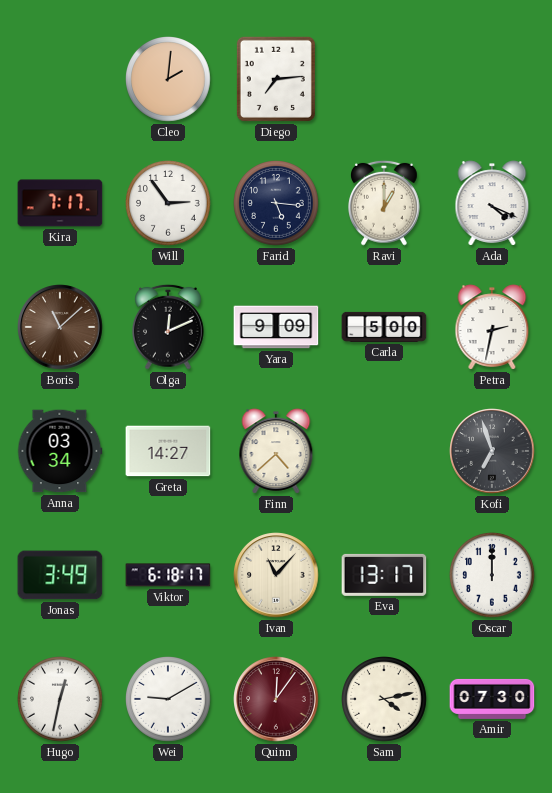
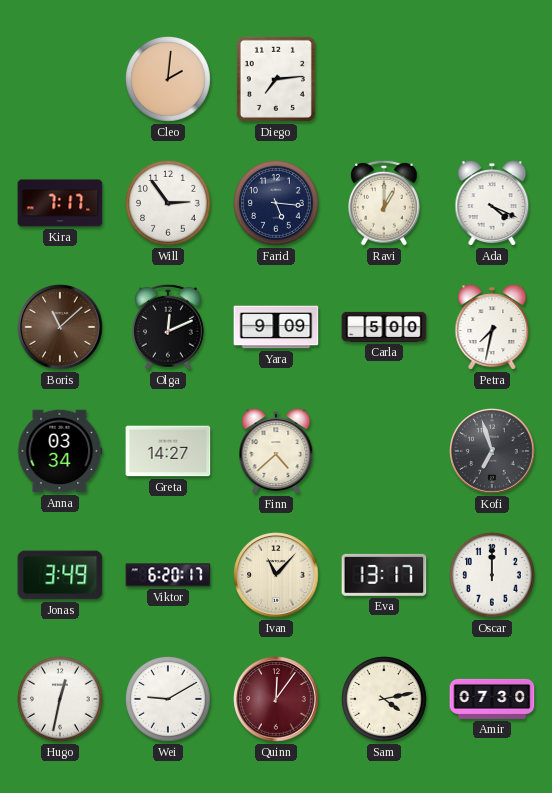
Petra: 2:32 -> 7:32 (492, 327)
Viktor: 6:18 -> 6:20 (168, 575)
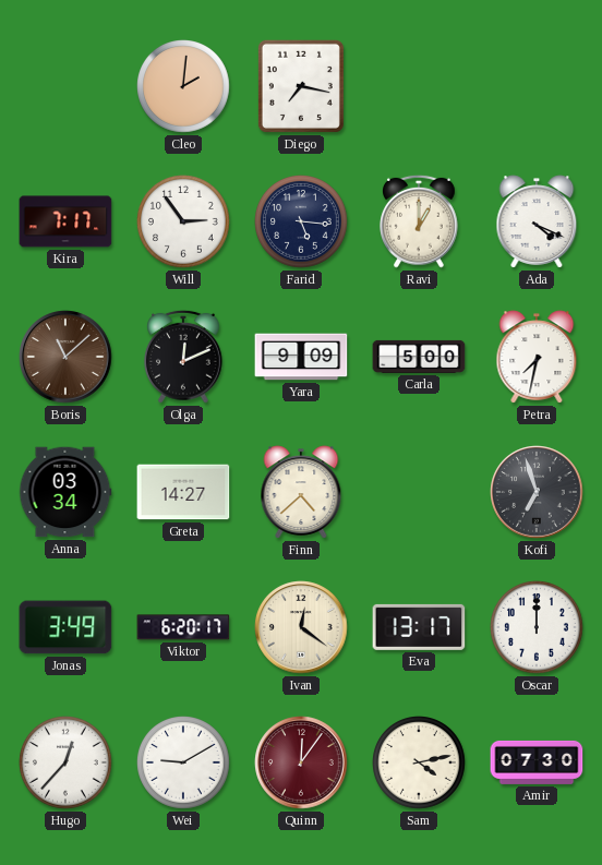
Diego: 7:14 -> 7:17 (301, 86)
Ivan: 11:07 -> 12:21 (301, 627)
Hugo: 12:32 -> 12:37 (67, 764)
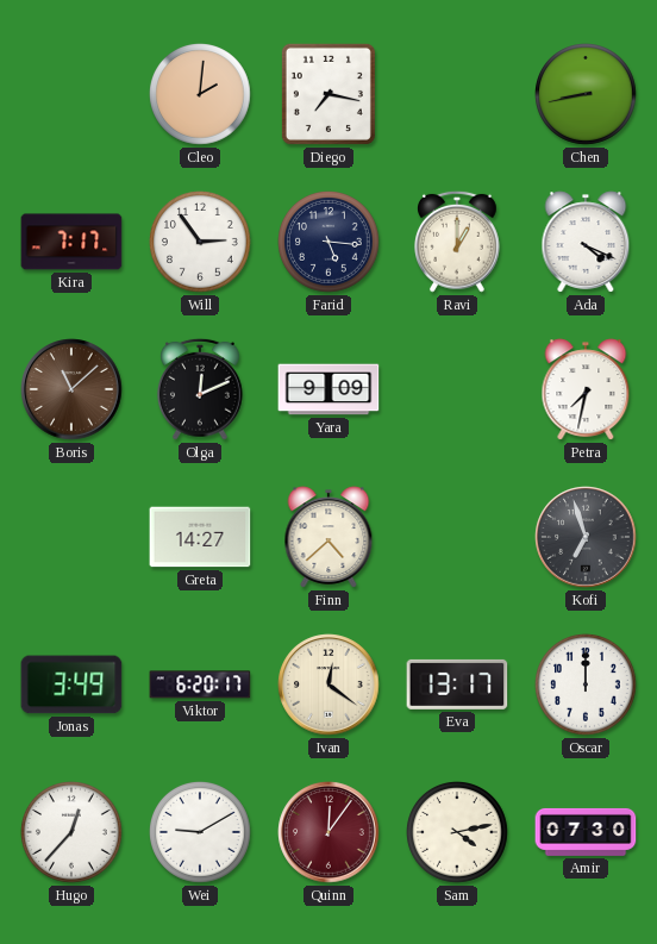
Chen: none -> 8:43 (587, 95)
Carla: 5:00 -> none (419, 357)
Anna: 03:34 -> none (65, 492)
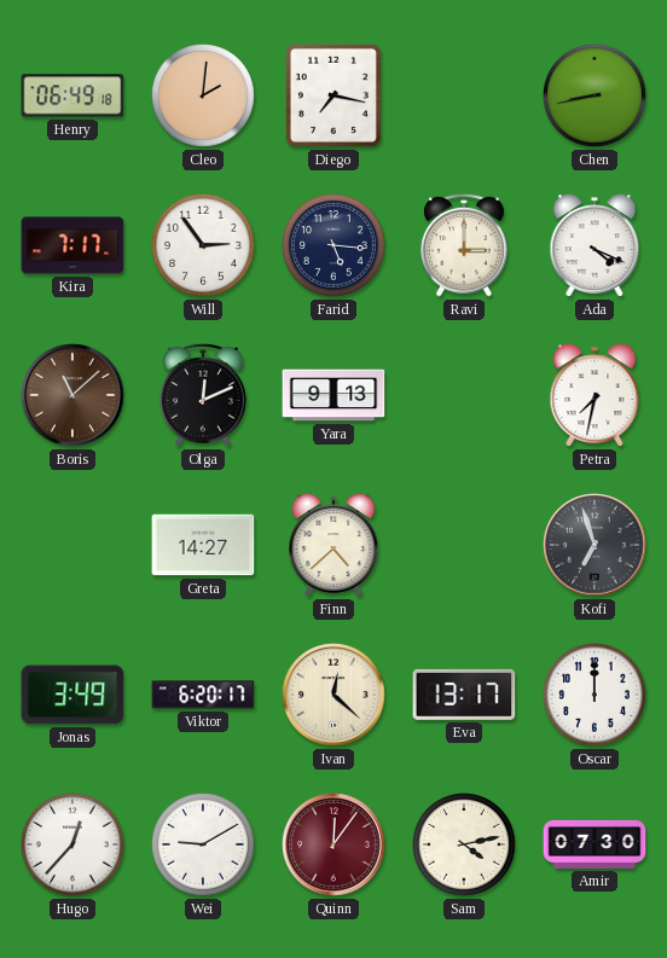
Henry: none -> 06:49 (72, 95)
Ravi: 1:00 -> 3:00 (465, 245)
Yara: 9:09 -> 9:13 (333, 395)
Ivan: 12:21 -> 12:22 (333, 695)
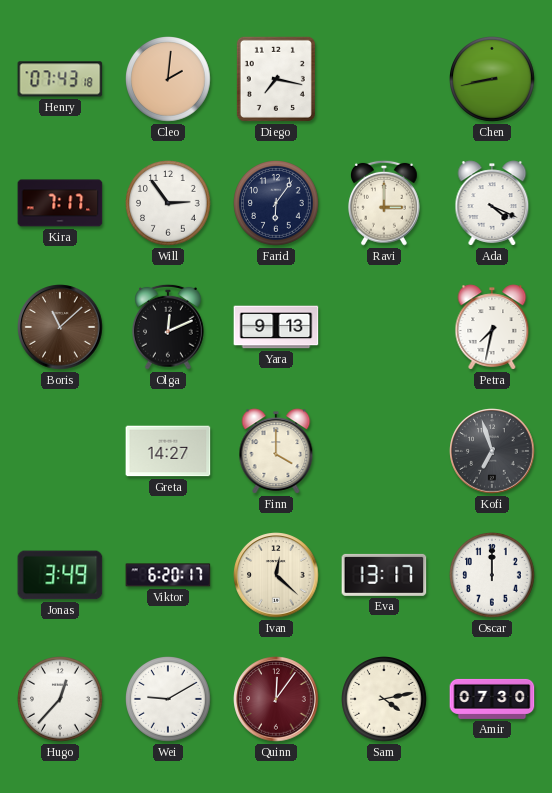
Henry: 06:49 -> 07:43 (60, 79)
Farid: 5:16 -> 6:06 (277, 204)
Finn: 4:38 -> 4:00 (276, 451)
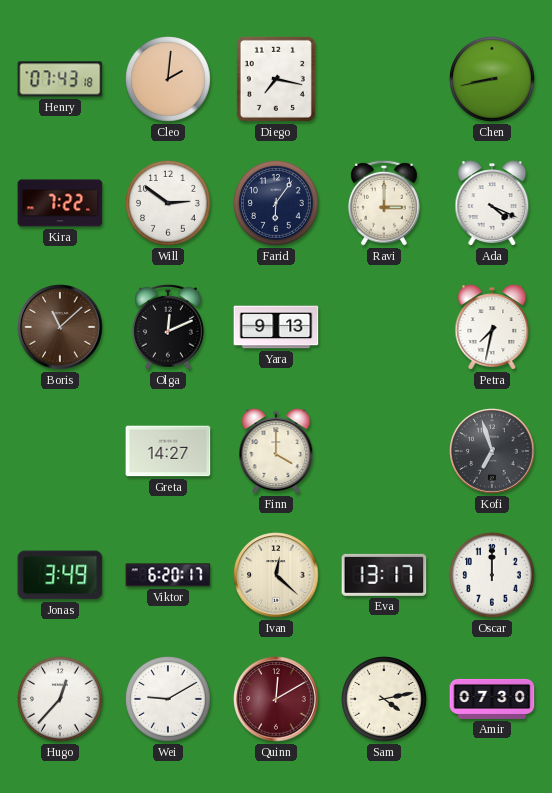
Kira: 7:17 -> 7:22 (60, 203)
Will: 2:54 -> 2:51 (169, 204)
Quinn: 12:06 -> 12:10 (276, 699)
